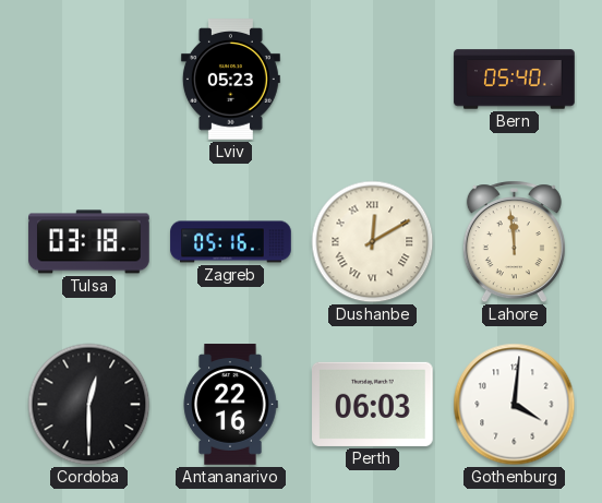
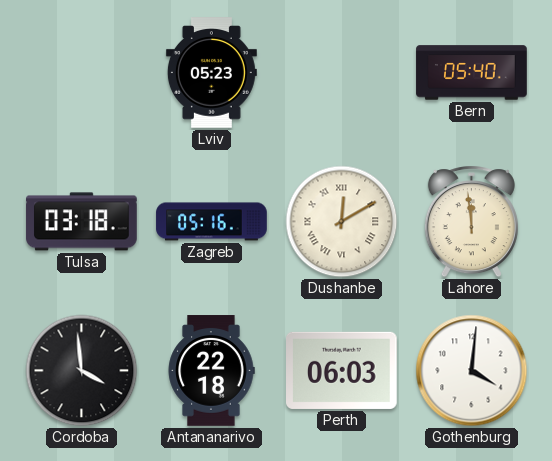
Cordoba: 12:30 -> 3:59 (82, 371)
Antananarivo: 22:16 -> 22:18 (211, 371)
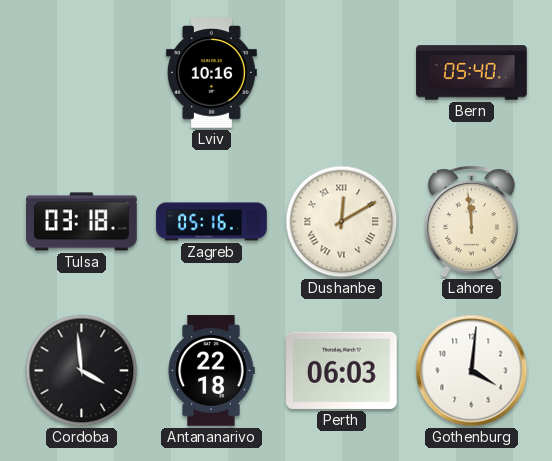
Lviv: 05:23 -> 10:16 (211, 73)
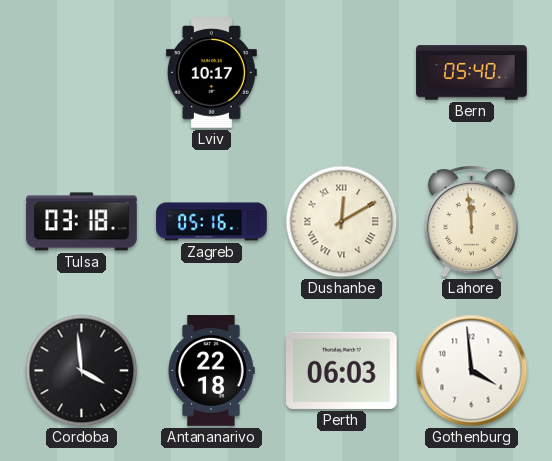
Lviv: 10:16 -> 10:17 (211, 73)
Gothenburg: 4:01 -> 3:59 (472, 371)
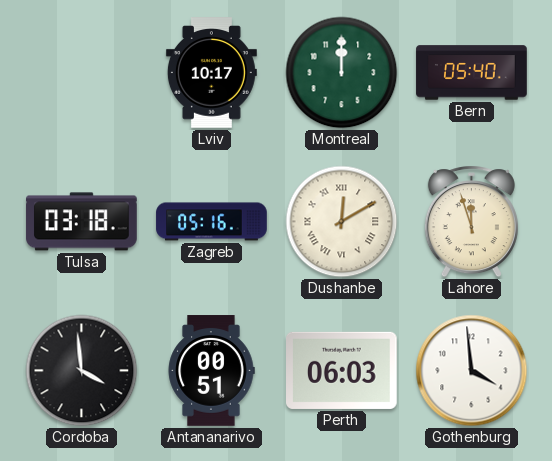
Montreal: none -> 12:00 (342, 73)
Lahore: 11:59 -> 11:57 (471, 222)
Antananarivo: 22:18 -> 00:51 (211, 371)
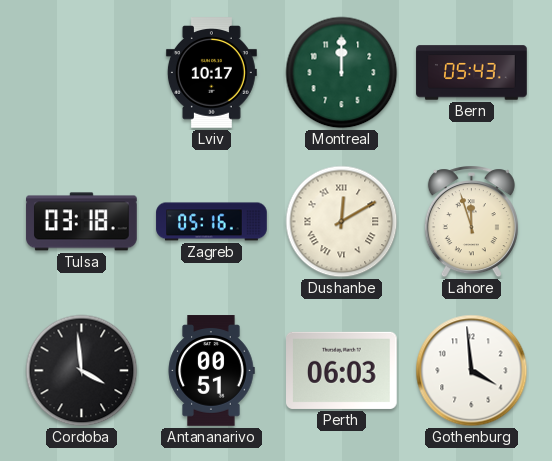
Bern: 05:40 -> 05:43 (472, 73)
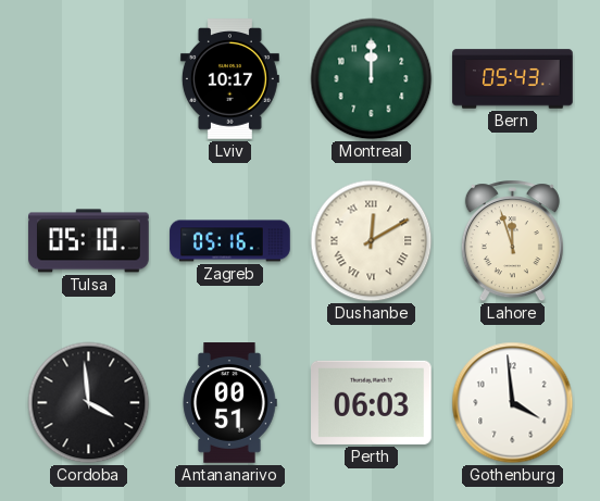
Tulsa: 03:18 -> 05:10 (89, 241)
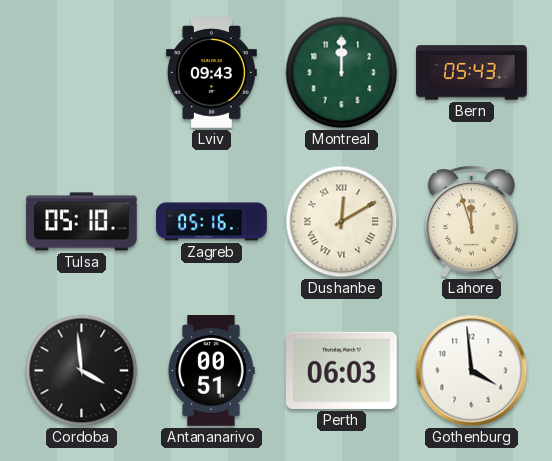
Lviv: 10:17 -> 09:43 (211, 73)
